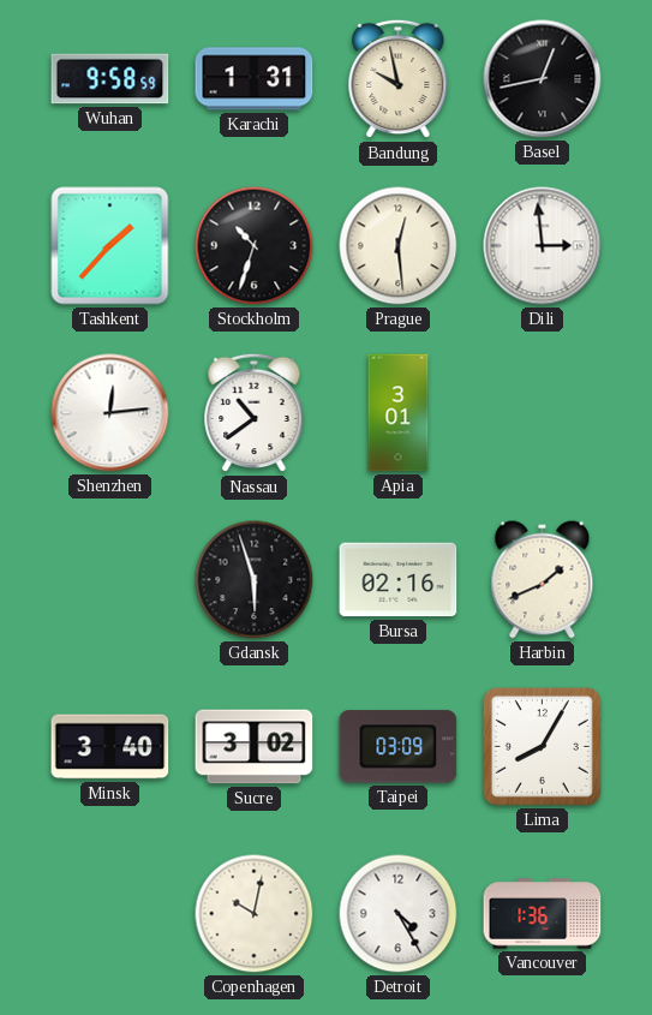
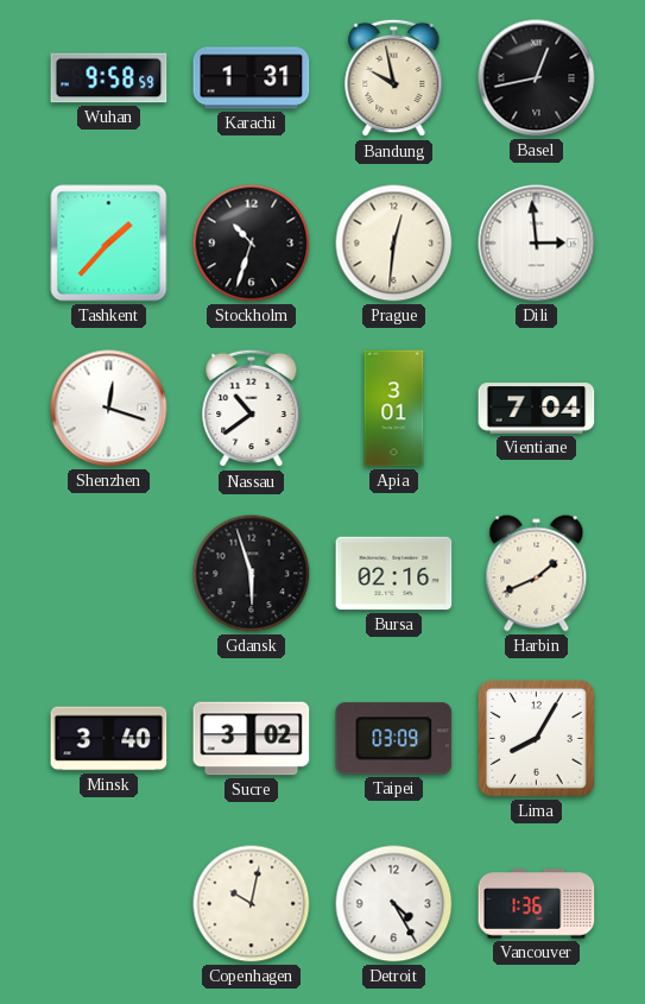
Prague: 12:29 -> 12:31 (394, 244)
Shenzhen: 12:14 -> 12:18 (109, 409)
Vientiane: none -> 7:04 (537, 409)
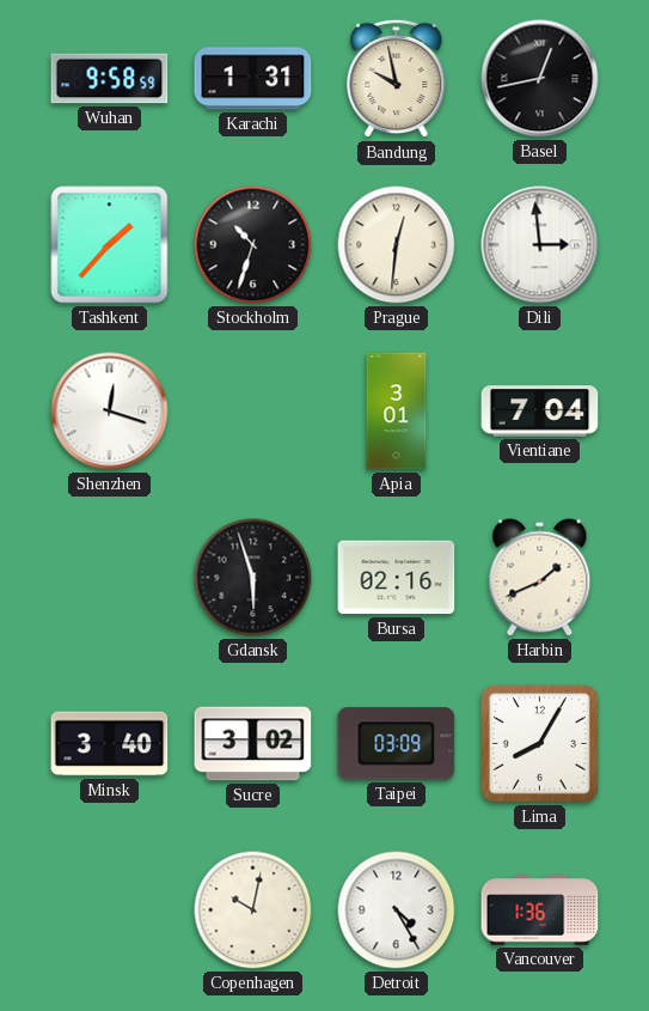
Nassau: 10:39 -> none (252, 409)
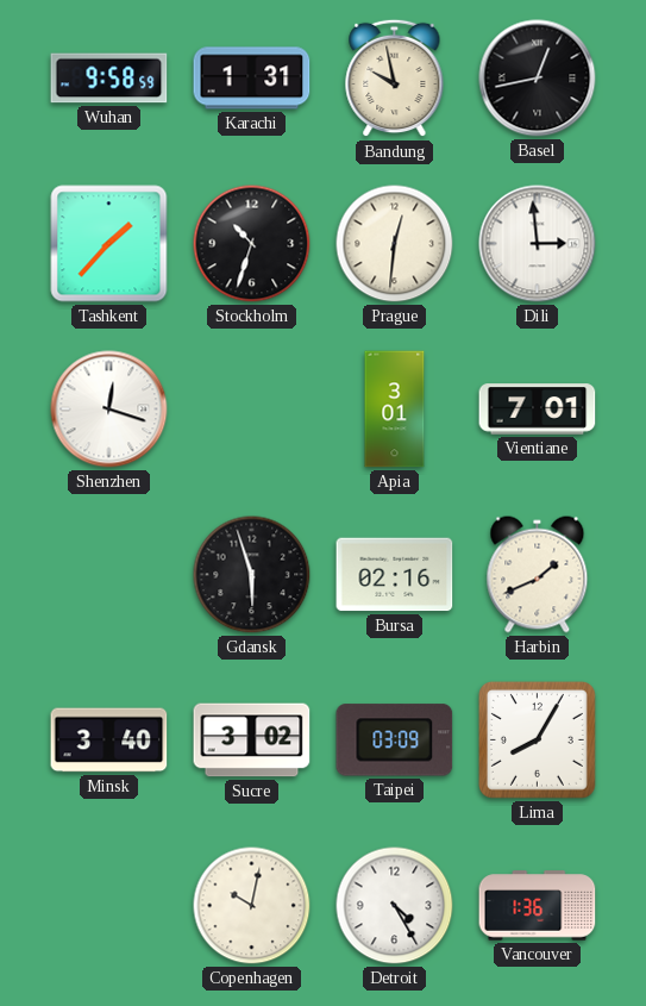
Vientiane: 7:04 -> 7:01 (538, 410)
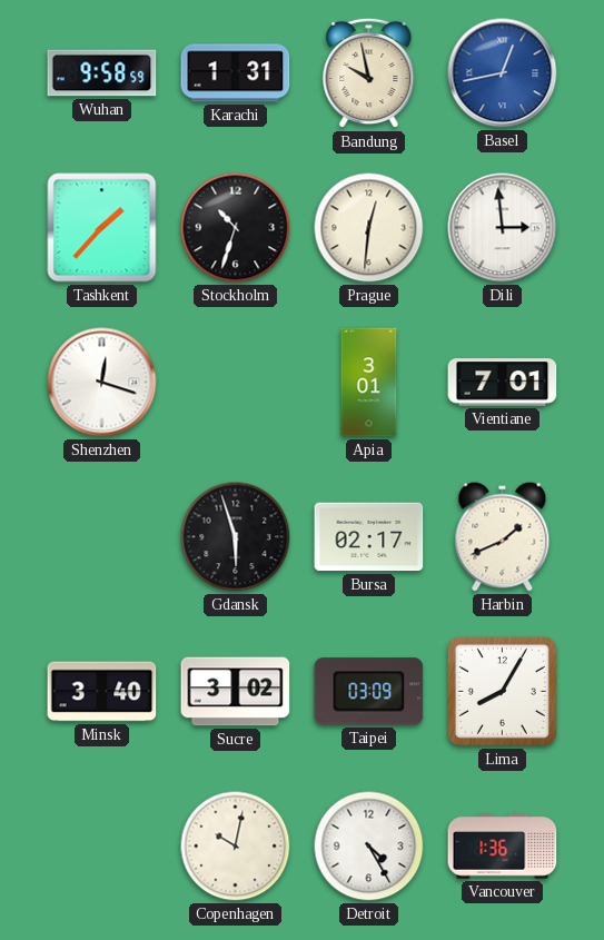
Basel dial: black -> blue (503, 73)
Bursa: 02:16 -> 02:17 (369, 537)
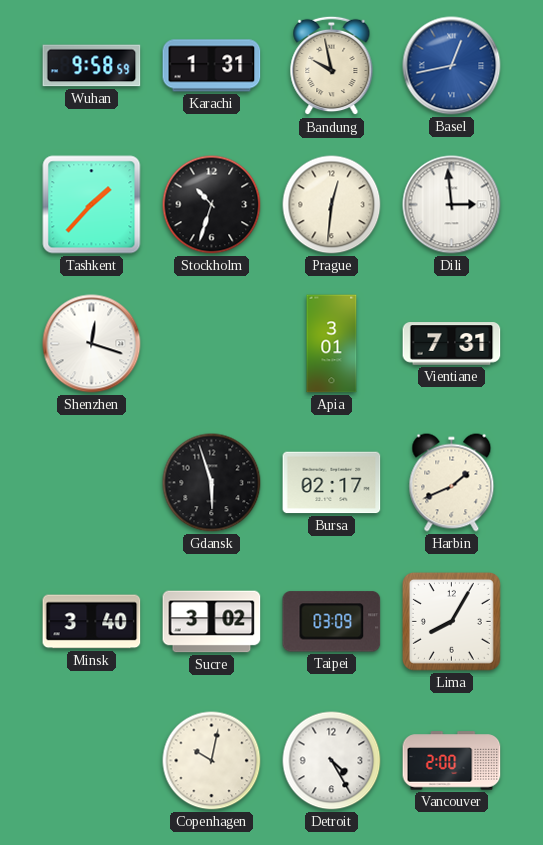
Vientiane: 7:01 -> 7:31 (452, 344)
Vancouver: 1:36 -> 2:00 (452, 761)
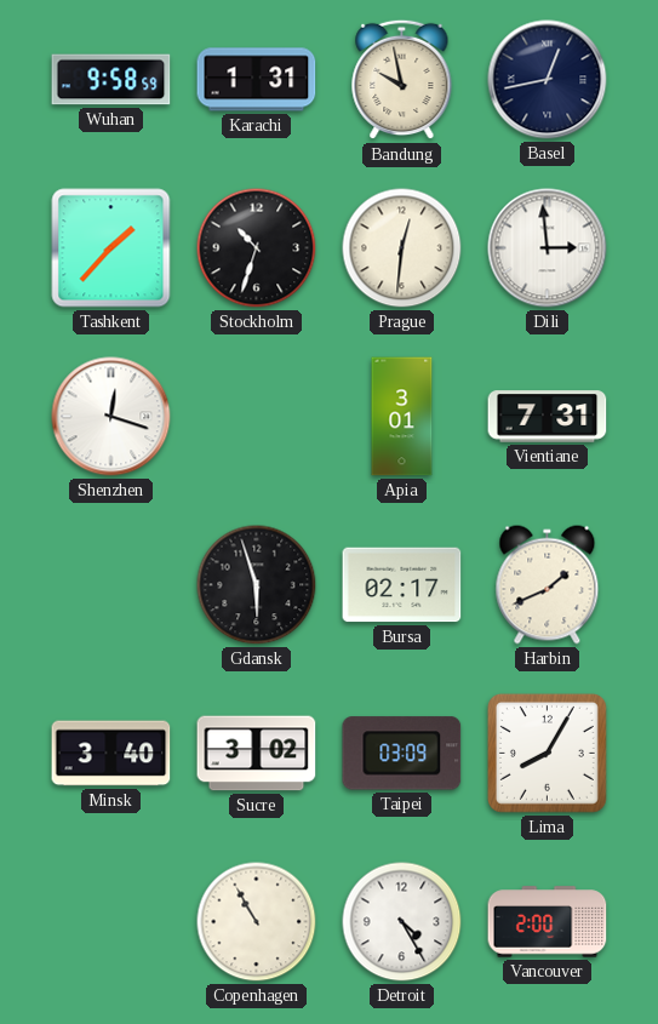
Basel dial: blue -> navy (548, 80)
Copenhagen: 10:02 -> 10:55 (257, 922)
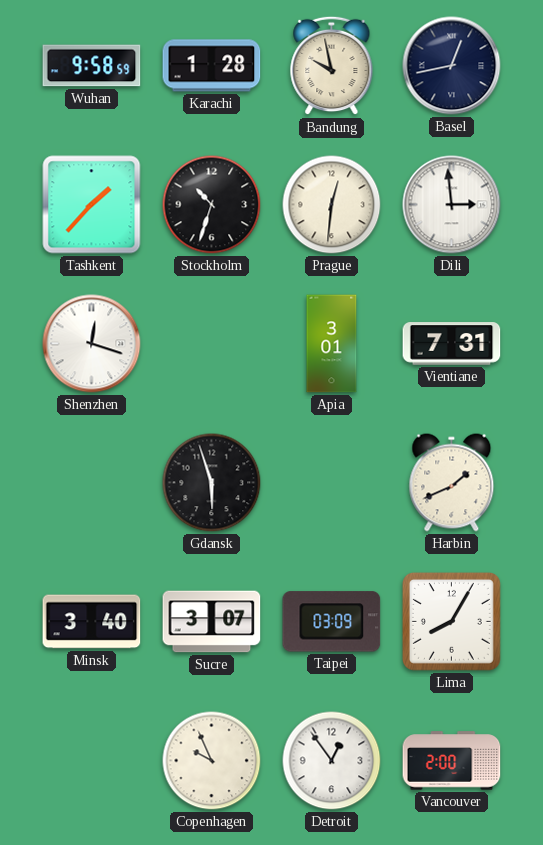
Karachi: 1:31 -> 1:28 (212, 66)
Bursa: 02:17 -> none (402, 585)
Sucre: 3:02 -> 3:07 (212, 622)
Copenhagen: 10:55 -> 9:56 (212, 761)
Detroit: 4:25 -> 12:54 (332, 761)
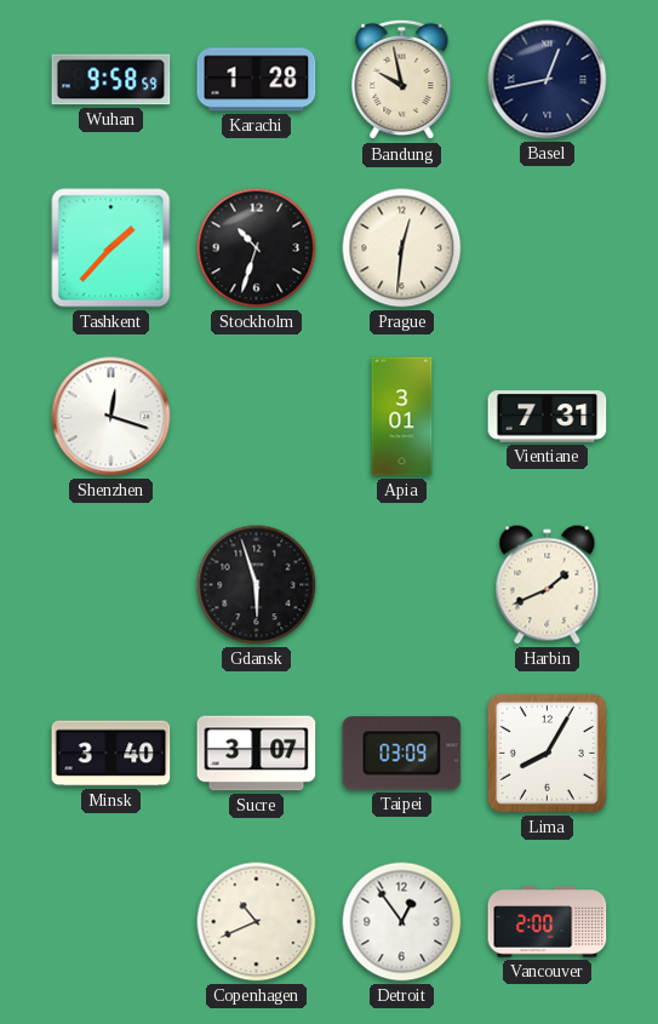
Dili: 2:59 -> none (452, 205)
Copenhagen: 9:56 -> 10:41 (257, 922)
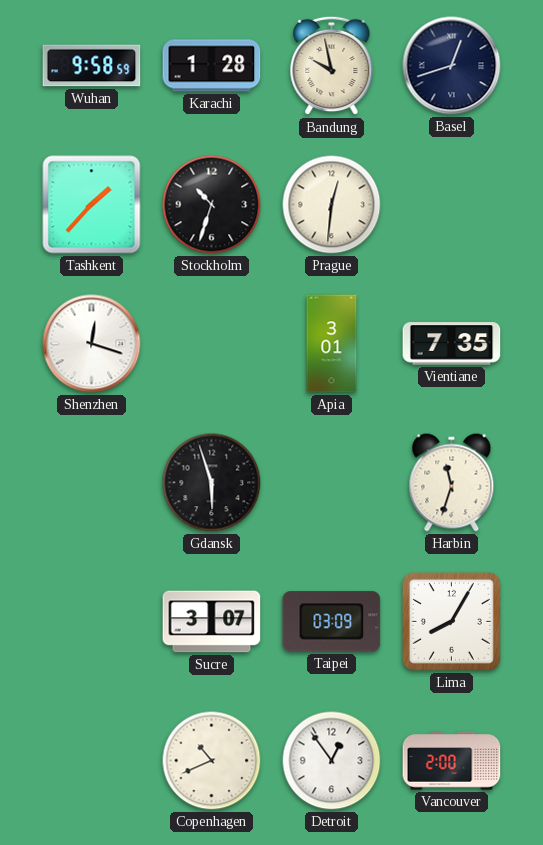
Basel: 12:43 -> 12:42 (452, 66)
Vientiane: 7:31 -> 7:35 (452, 344)
Harbin: 1:41 -> 11:33 (452, 483)
Minsk: 3:40 -> none (111, 754)
